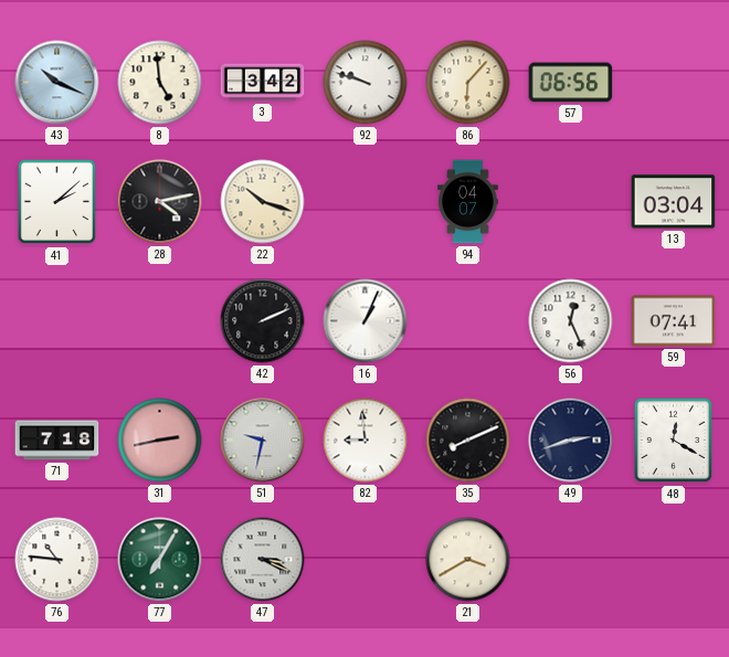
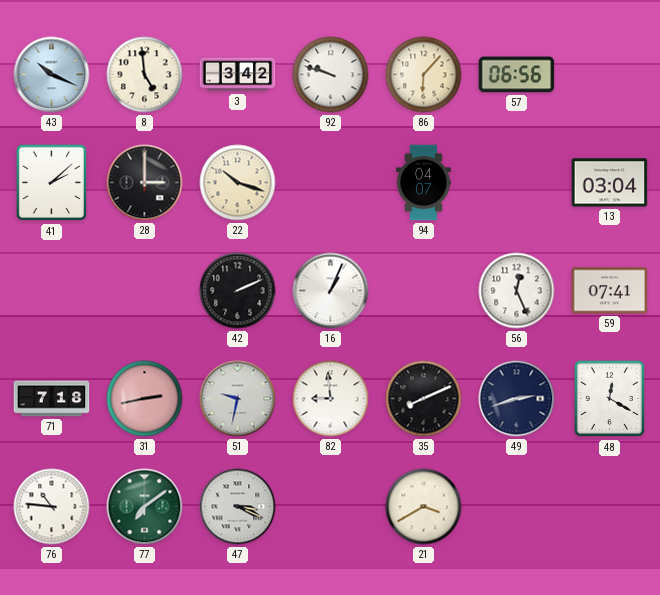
28: 4:13 -> 3:00 (145, 183)
77: 7:05 -> 7:09 (145, 507)
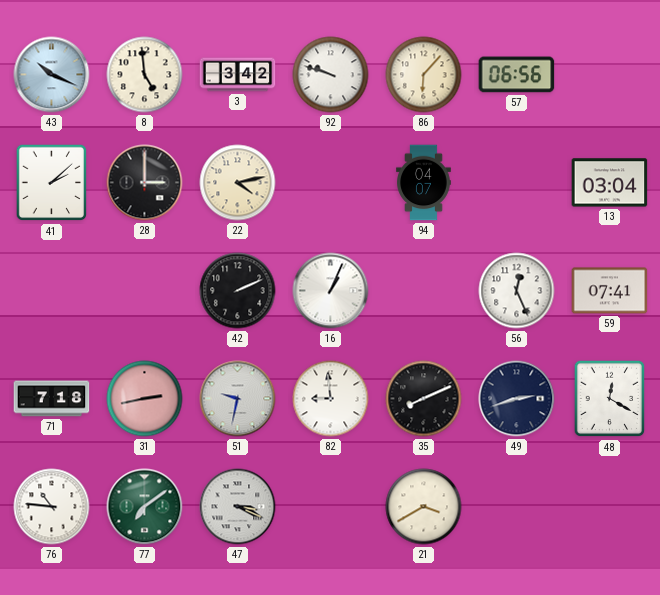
22: 10:18 -> 4:13 (238, 183)
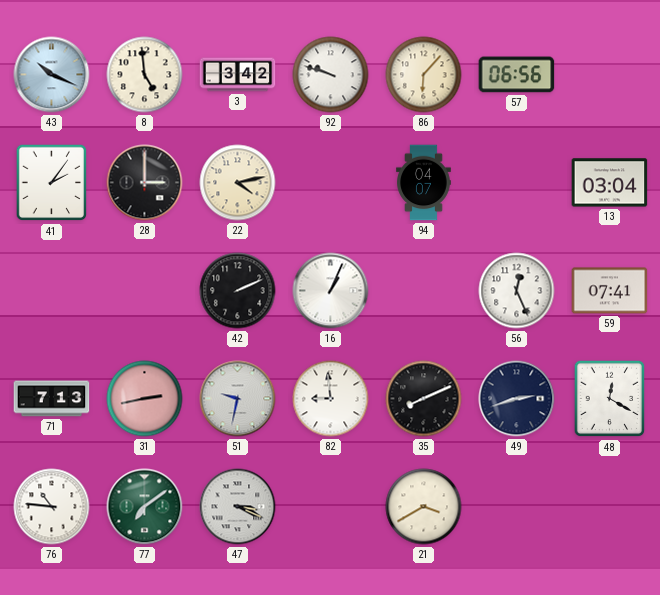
41: 2:08 -> 2:06 (52, 183)
71: 7:18 -> 7:13 (52, 399)
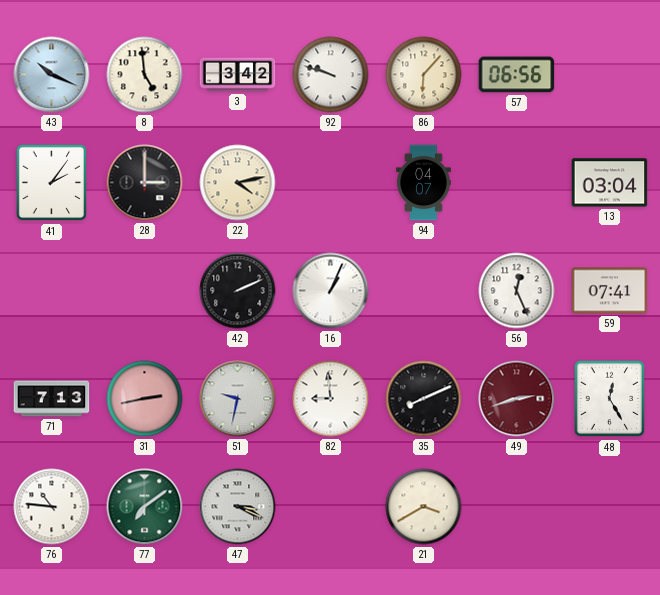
49 dial: navy -> burgundy (517, 399)
48: 12:20 -> 12:25 (610, 399)
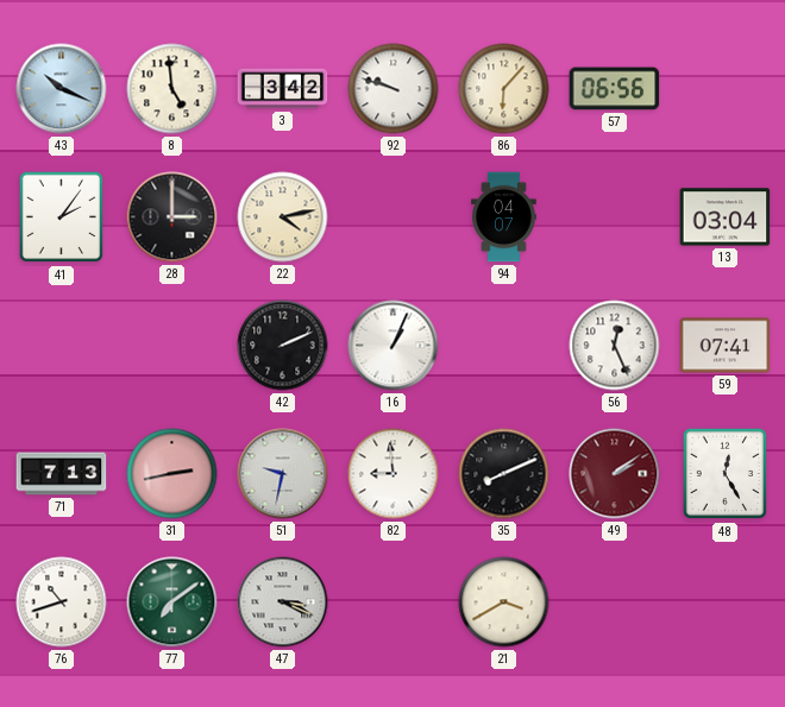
49: 2:42 -> 2:09 (615, 474)
76: 10:46 -> 10:42 (62, 602)
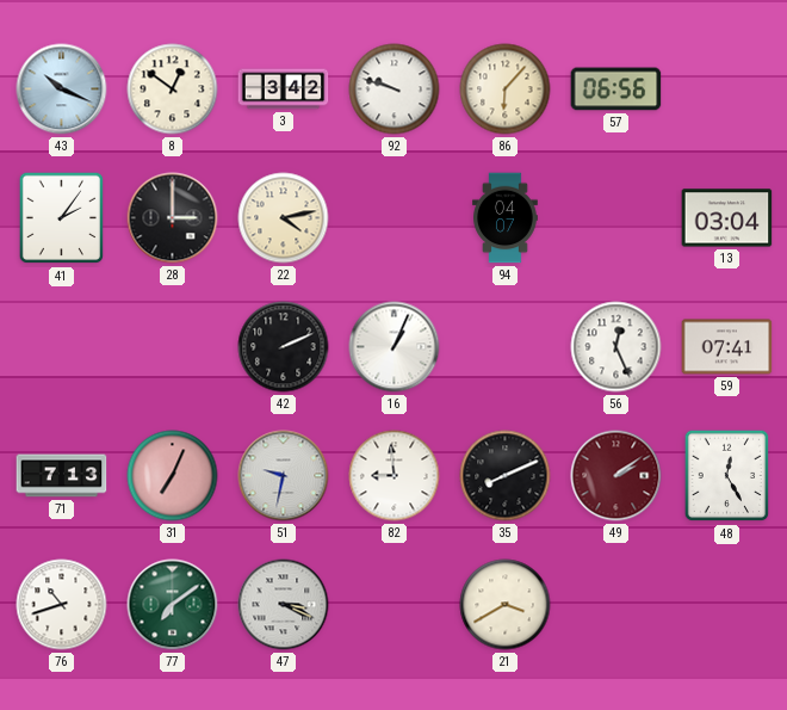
8: 4:59 -> 12:51 (173, 89)
31: 2:43 -> 7:04 (173, 476)
